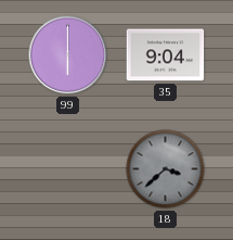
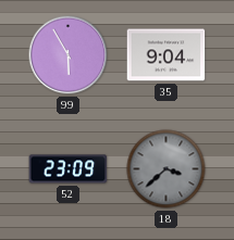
99: 6:00 -> 5:55 (69, 55)
52: none -> 23:09 (69, 169)
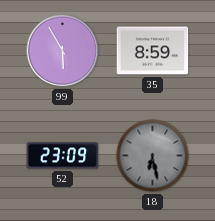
35: 9:04 -> 8:59 (153, 51)
18: 3:38 -> 6:28 (153, 156)
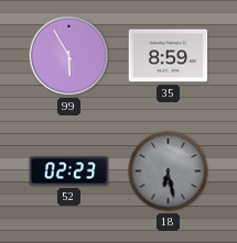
52: 23:09 -> 02:23 (69, 172)
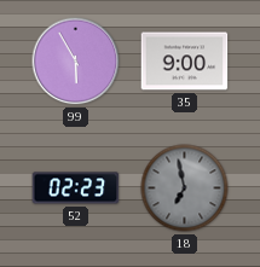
35: 8:59 -> 9:00 (185, 62)
18: 6:28 -> 6:58 (185, 188)
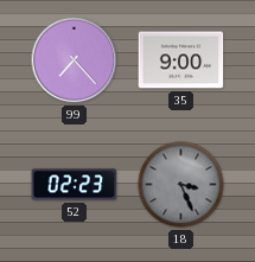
99: 5:55 -> 7:23 (75, 60)
18: 6:58 -> 3:26 (181, 185)
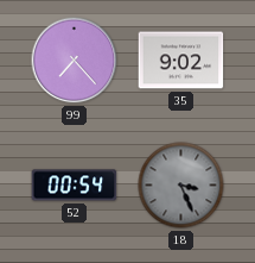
35: 9:00 -> 9:02 (181, 61)
52: 02:23 -> 00:54 (75, 186)
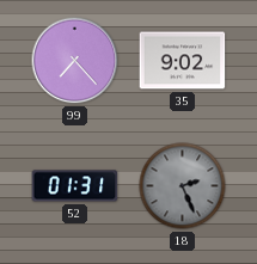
52: 00:54 -> 01:31 (75, 186)
18: 3:26 -> 2:26 (183, 186)
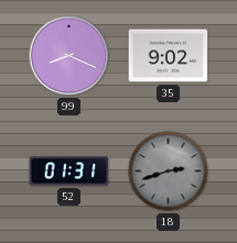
99: 7:23 -> 8:19 (69, 56)
18: 2:26 -> 2:42 (169, 172)
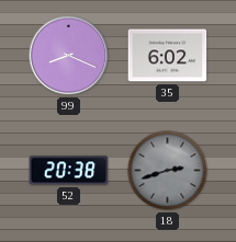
35: 9:02 -> 6:02 (168, 56)
52: 01:31 -> 20:38 (69, 171)
